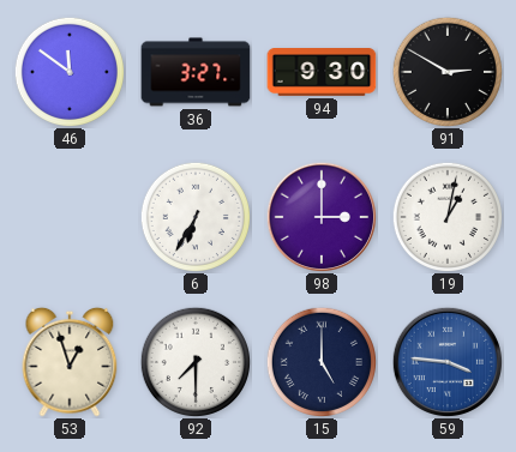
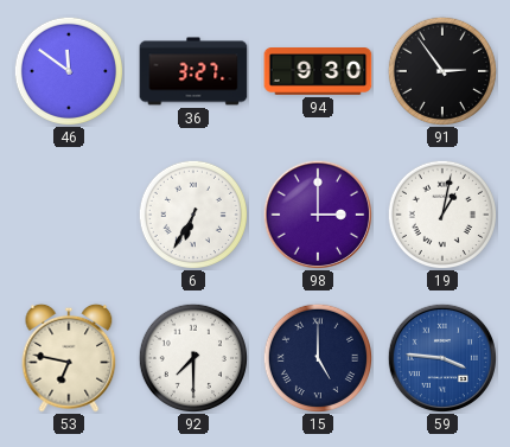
91: 2:50 -> 2:54 (441, 70)
53: 12:57 -> 6:47 (69, 358)
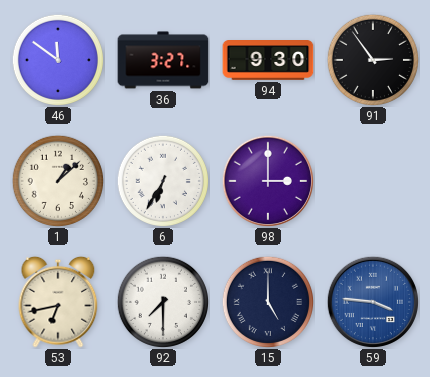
1: none -> 1:08 (57, 180)
19: 1:02 -> none (441, 213)
53: 6:47 -> 6:43 (58, 302)
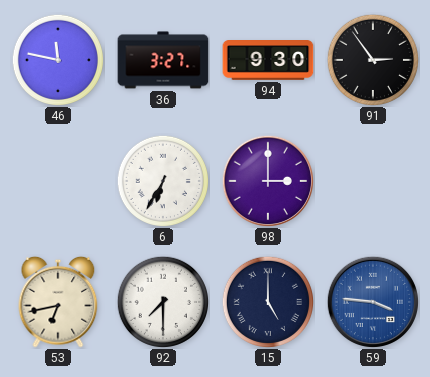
46: 11:51 -> 11:47 (57, 59)
1: 1:08 -> none (57, 180)
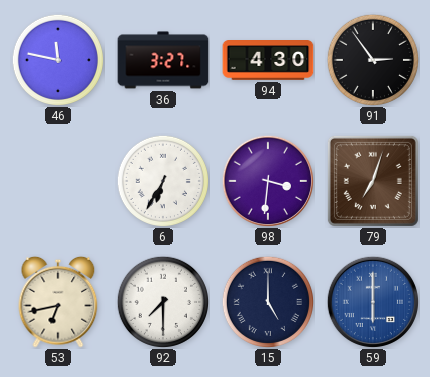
94: 9:30 -> 4:30 (268, 61)
98: 3:00 -> 3:31 (267, 180)
79: none -> 7:03 (373, 181)
59: 3:46 -> 6:00 (372, 301)
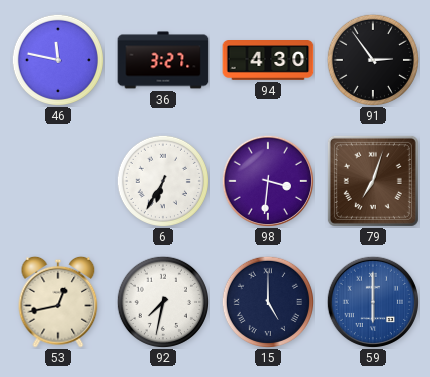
53: 6:43 -> 12:43 (58, 302)
92: 7:30 -> 7:32 (162, 301)
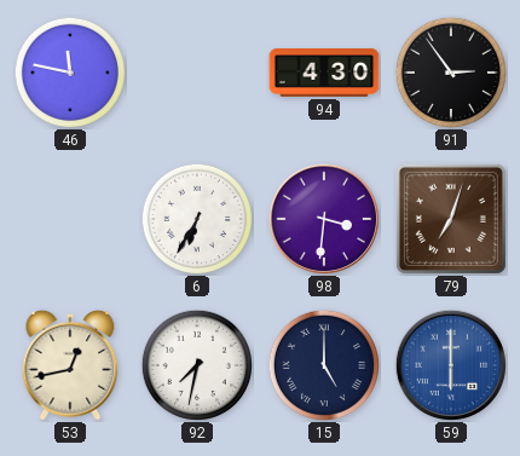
36: 3:27 -> none (163, 60)
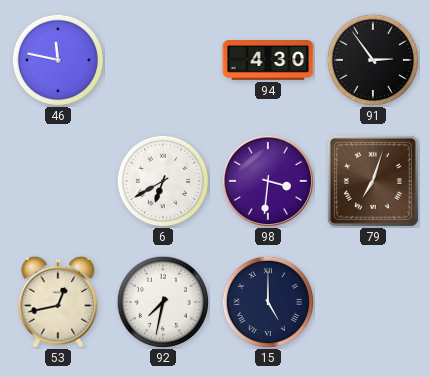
6: 6:35 -> 6:40 (162, 180)
59: 6:00 -> none (450, 364)
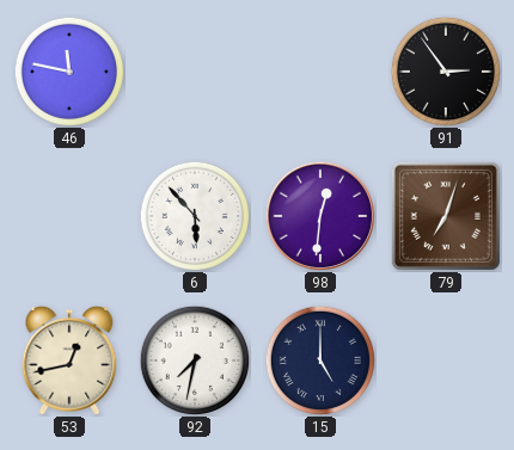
94: 4:30 -> none (268, 61)
6: 6:40 -> 5:53 (194, 215)
98: 3:31 -> 12:31 (319, 215)
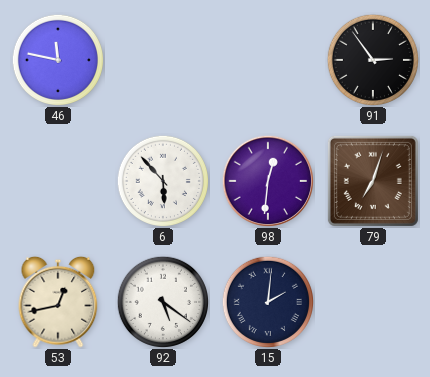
92: 7:32 -> 5:21 (162, 301)
15: 5:00 -> 2:01 (267, 301)
